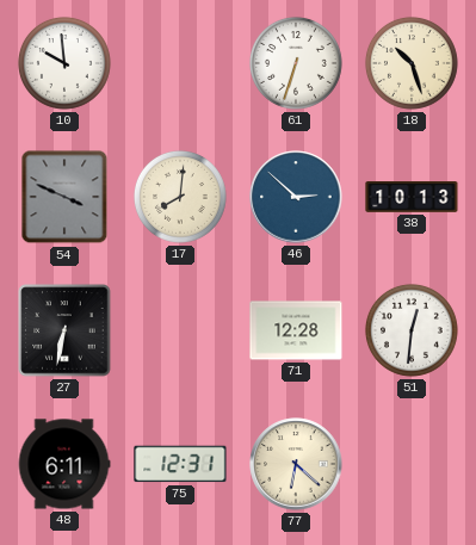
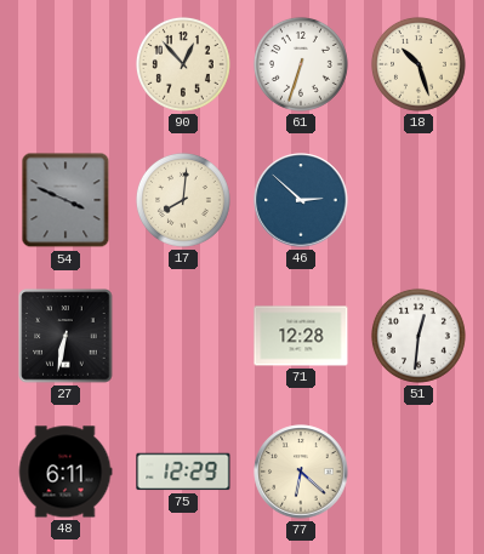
10: 9:59 -> none (64, 63)
90: none -> 12:53 (183, 64)
38: 10:13 -> none (412, 197)
75: 12:31 -> 12:29 (183, 472)
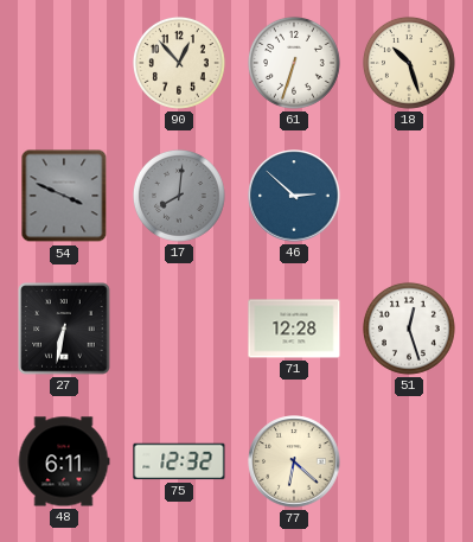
17 dial: cream -> grey (179, 196)
51: 12:31 -> 12:27 (409, 329)
75: 12:29 -> 12:32 (179, 461)
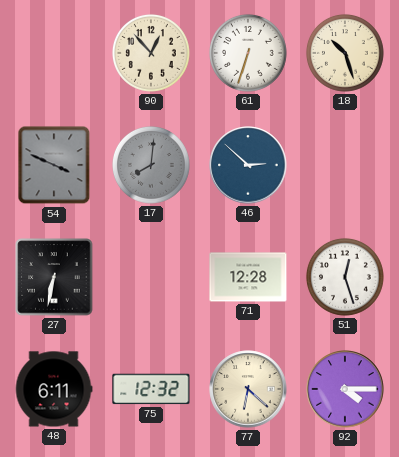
92: none -> 4:15 (345, 389)
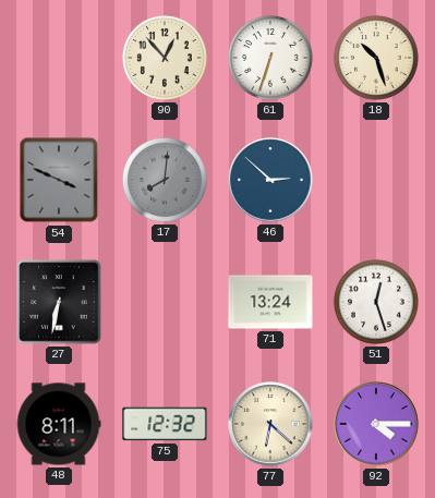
71: 12:28 -> 13:24 (270, 302)
48: 6:11 -> 8:11 (59, 424)
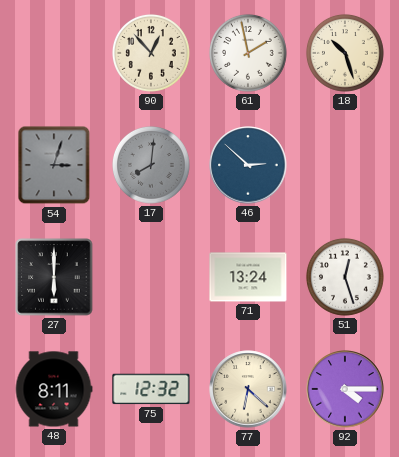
61: 6:33 -> 1:58 (248, 53)
54: 3:49 -> 3:03 (54, 165)
27: 6:32 -> 6:00 (54, 277)
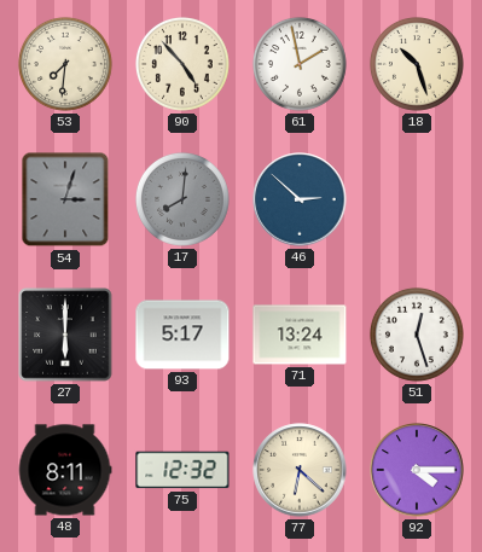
53: none -> 7:31 (65, 64)
90: 12:53 -> 4:53 (182, 64)
93: none -> 5:17 (182, 335)
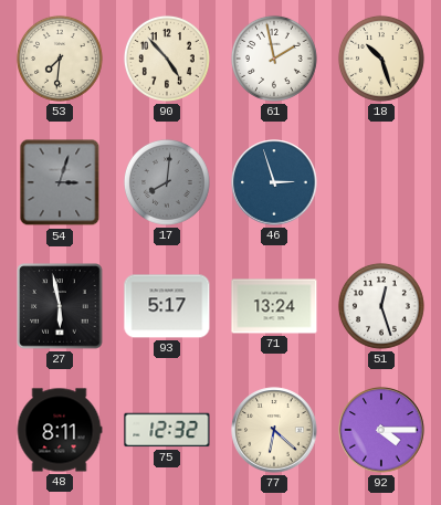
46: 2:52 -> 2:57 (274, 182)
27: 6:00 -> 5:58 (60, 306)
